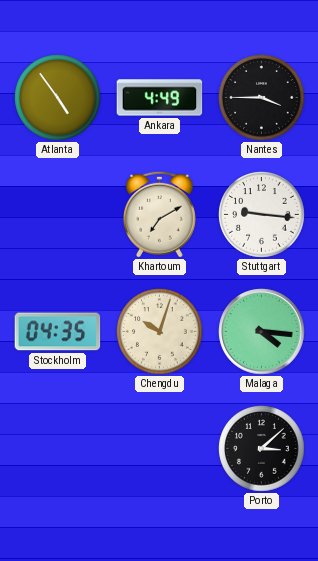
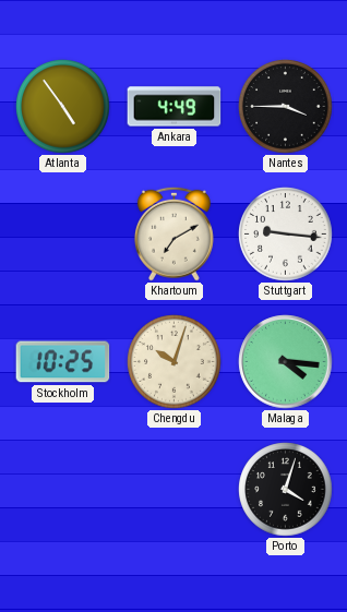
Stockholm: 04:35 -> 10:25 (63, 362)
Porto: 3:08 -> 4:03 (286, 490)
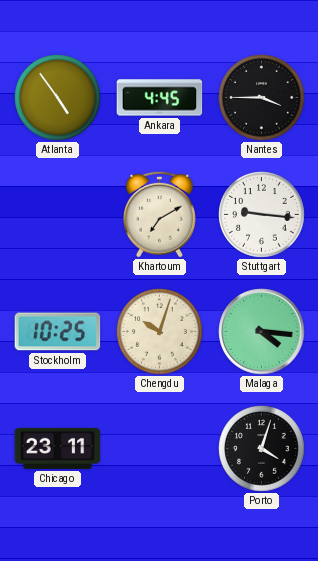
Ankara: 4:49 -> 4:45 (160, 98)
Chicago: none -> 23:11 (58, 448)
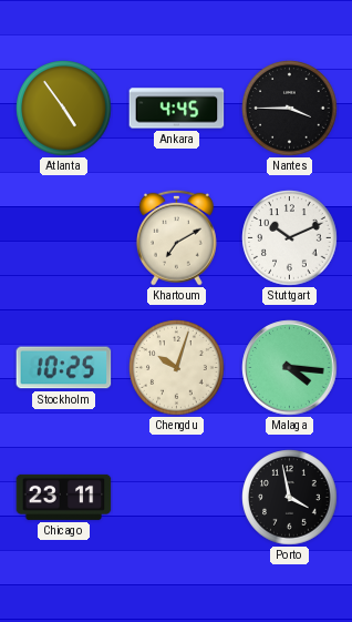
Stuttgart: 9:16 -> 10:11 (290, 238)
Porto: 4:03 -> 3:58 (290, 498)
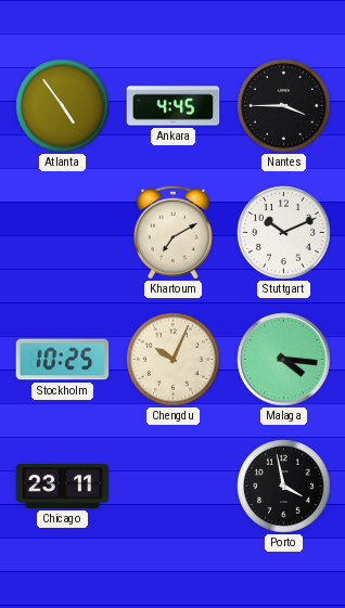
Chengdu: 10:03 -> 10:04 (174, 360)
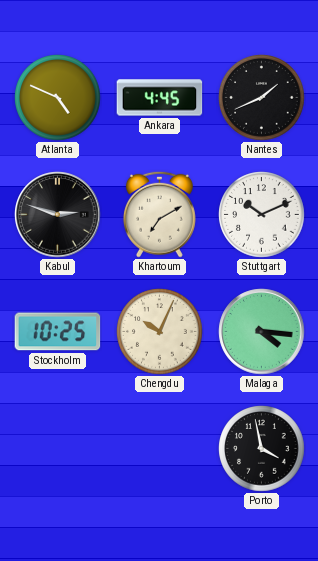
Atlanta: 4:54 -> 4:49 (58, 98)
Nantes: 3:45 -> 1:41 (262, 98)
Kabul: none -> 2:48 (58, 215)
Chicago: 23:11 -> none (63, 486)
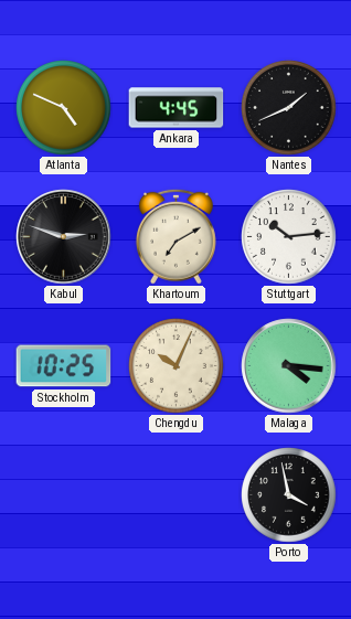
Stuttgart: 10:11 -> 10:14 (289, 237)
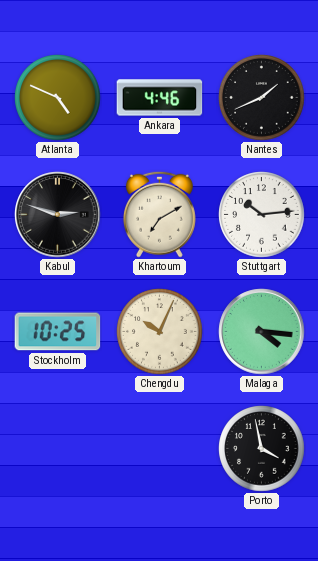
Ankara: 4:45 -> 4:46 (160, 98)
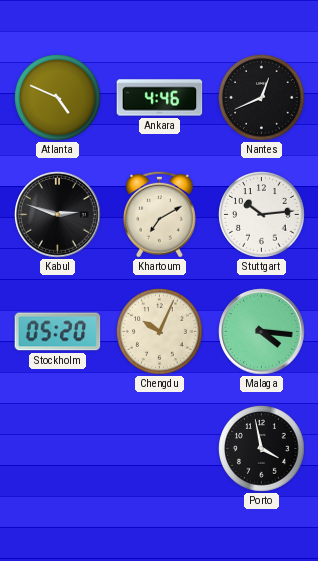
Nantes: 1:41 -> 12:41 (262, 98)
Stockholm: 10:25 -> 05:20 (58, 332)
